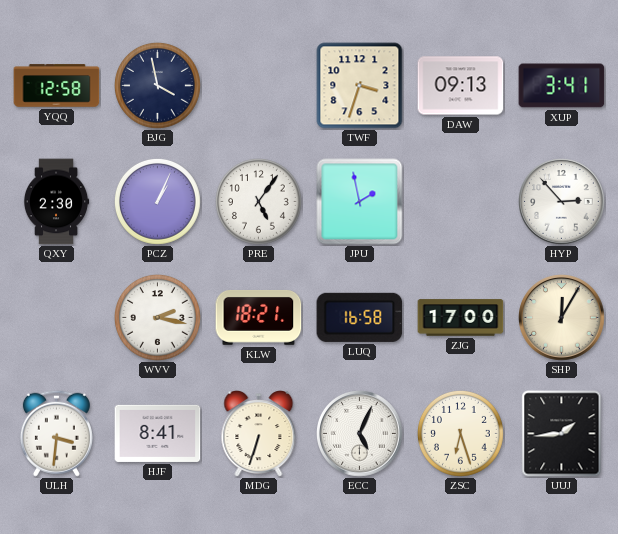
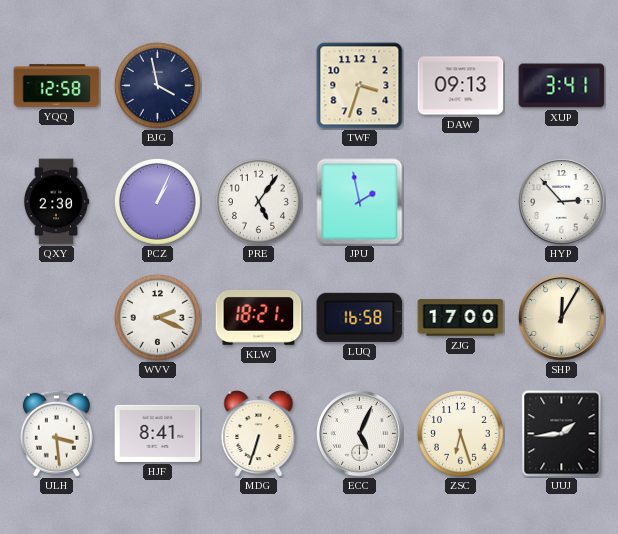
WVV: 2:17 -> 2:19 (158, 318)
ULH: 3:31 -> 3:29 (56, 433)
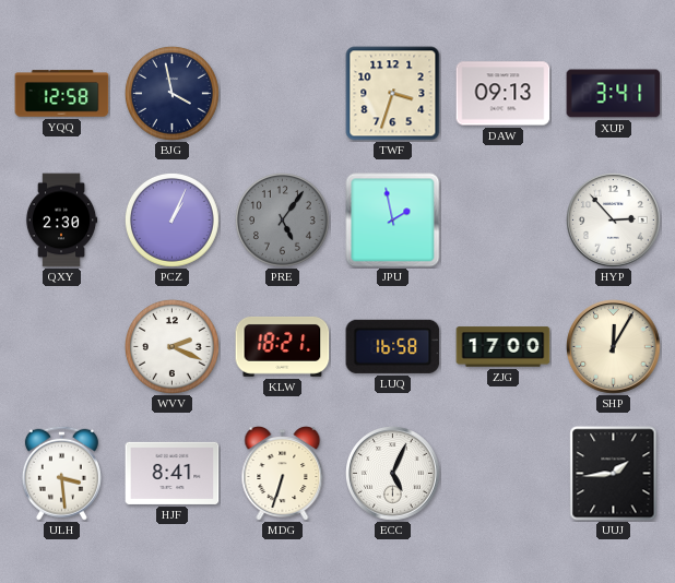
PRE dial: white -> grey (283, 221)
ZSC: 6:27 -> none (461, 434)
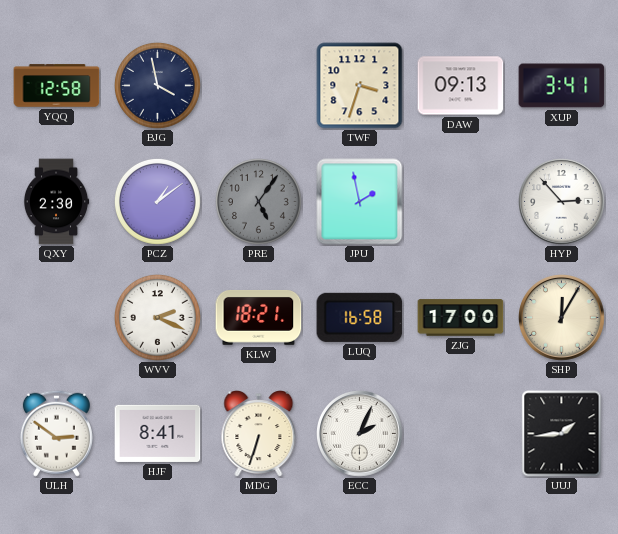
PCZ: 1:04 -> 1:09 (158, 202)
ULH: 3:29 -> 2:51 (56, 433)
ECC: 5:04 -> 2:04 (360, 434)
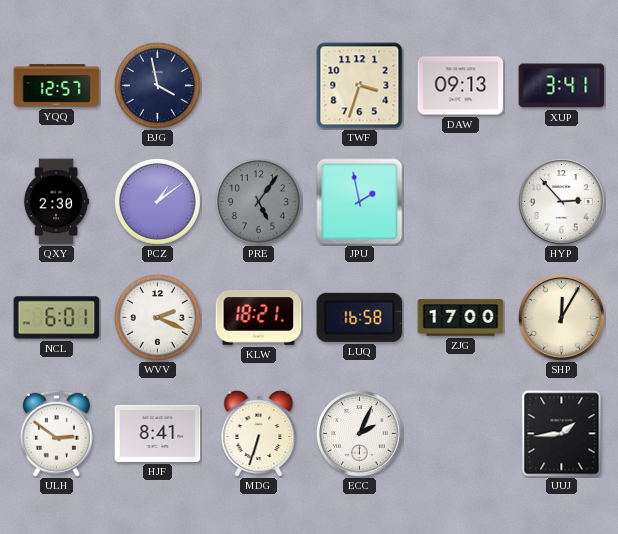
YQQ: 12:58 -> 12:57 (57, 86)
NCL: none -> 6:01 (57, 318)
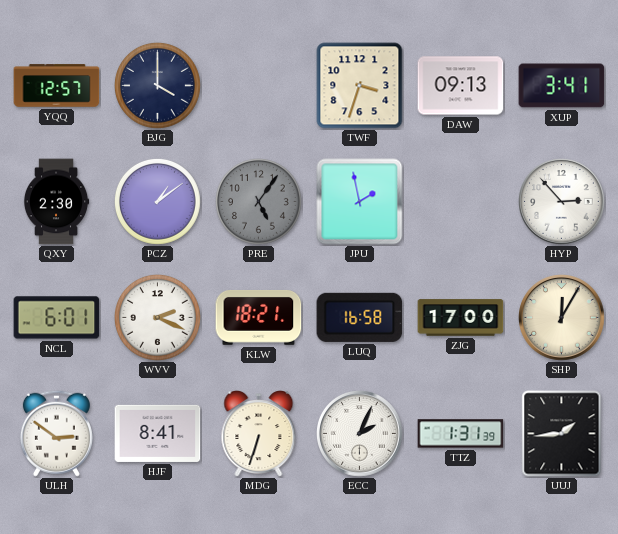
BJG: 3:58 -> 4:00 (158, 86)
TTZ: none -> 1:31 (461, 434)
